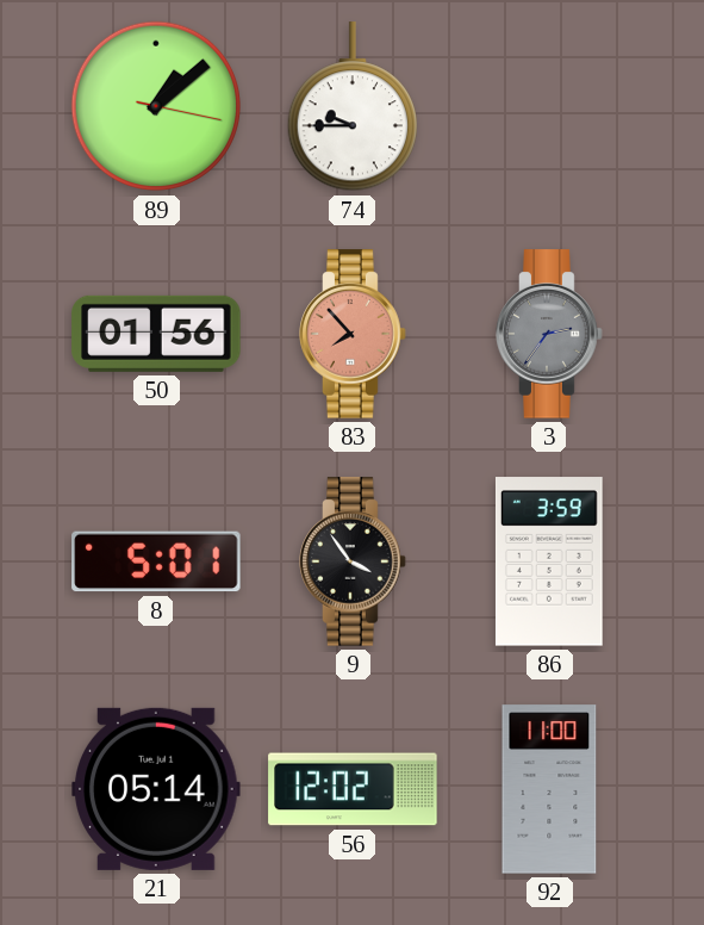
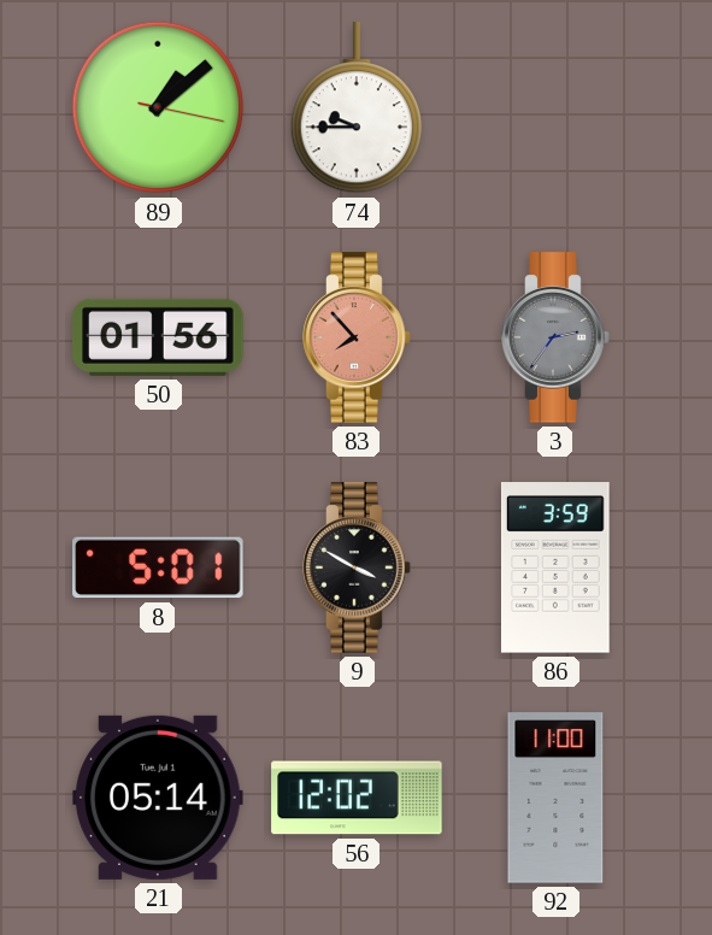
9: 3:54 -> 3:50 (357, 568)
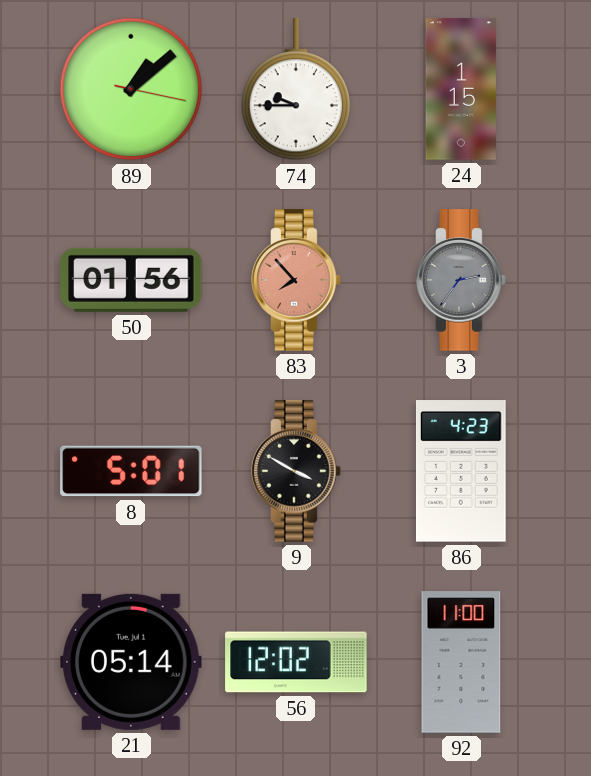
24: none -> 1:15 (461, 89)
86: 3:59 -> 4:23 (461, 471)
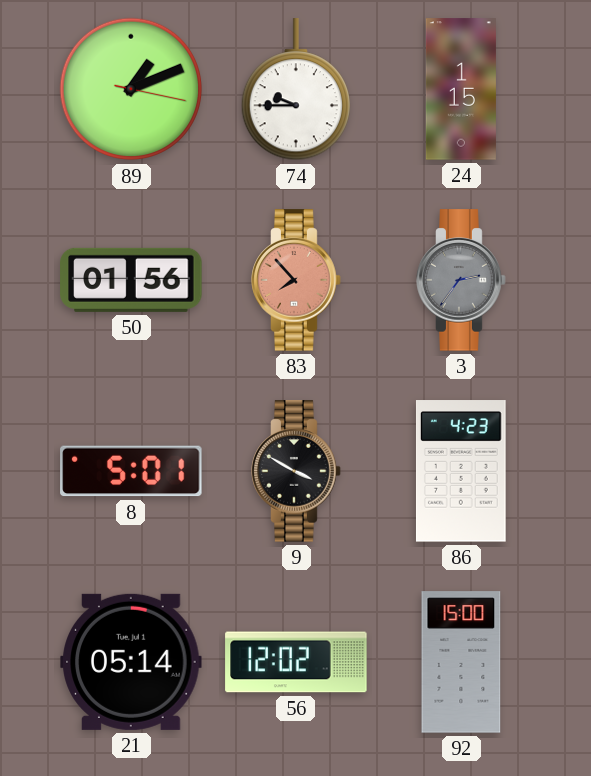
89: 1:08 -> 1:11 (131, 89)
92: 11:00 -> 15:00 (461, 662)
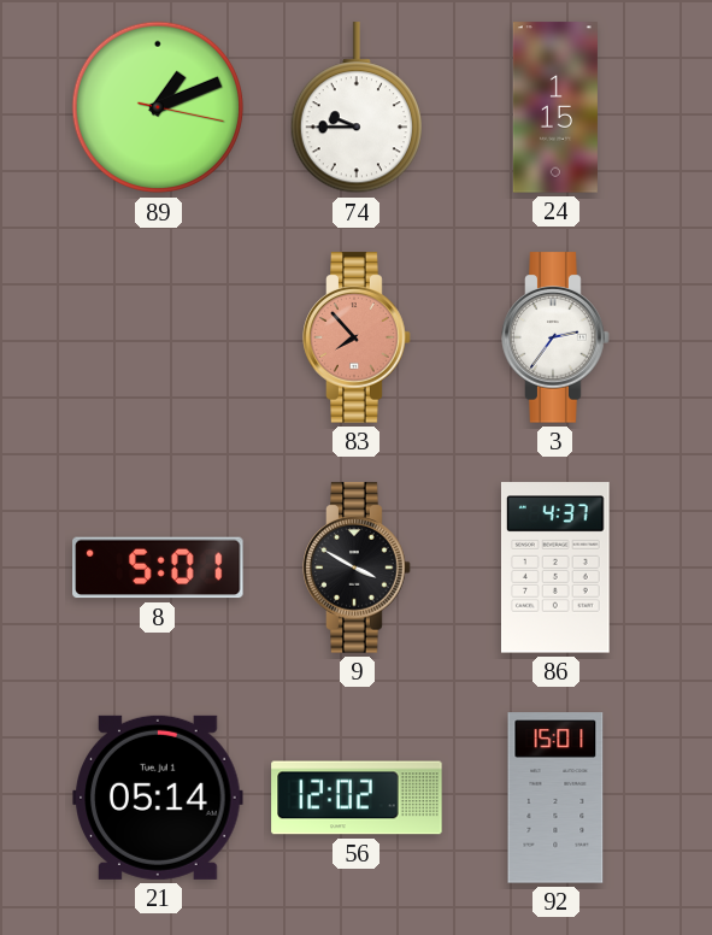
50: 01:56 -> none (131, 280)
3 dial: grey -> white (555, 337)
86: 4:23 -> 4:37 (555, 568)
92: 15:00 -> 15:01 (555, 798)
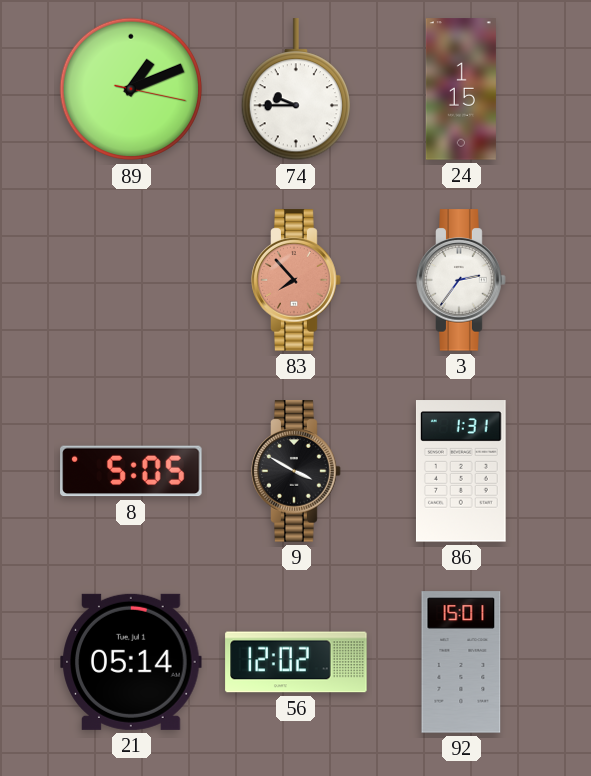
8: 5:01 -> 5:05 (131, 471)
86: 4:37 -> 1:31 (461, 471)
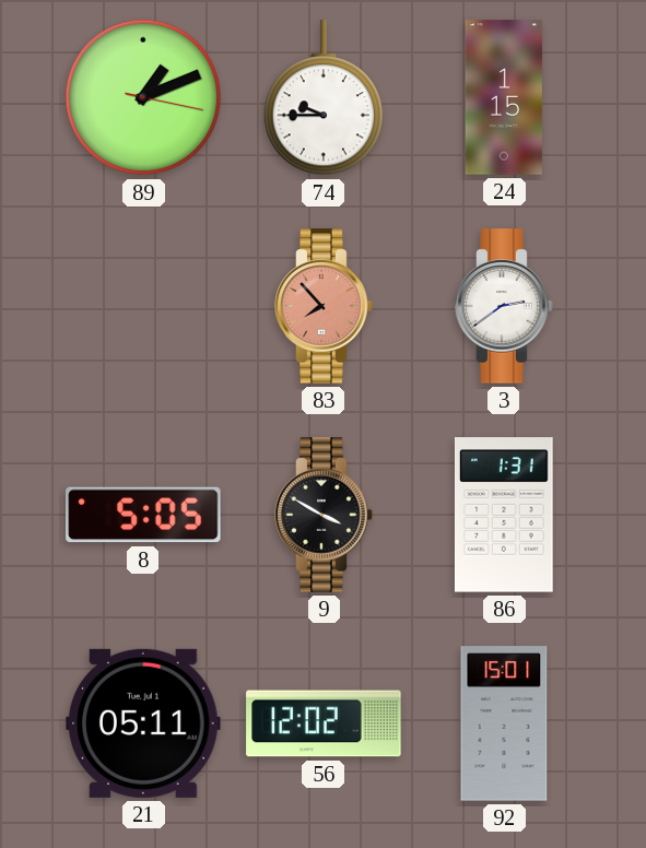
3: 2:36 -> 2:39 (504, 306)
21: 05:14 -> 05:11 (143, 723)
